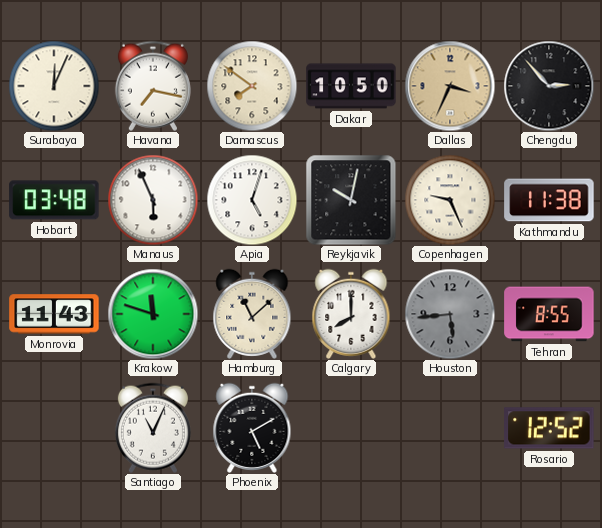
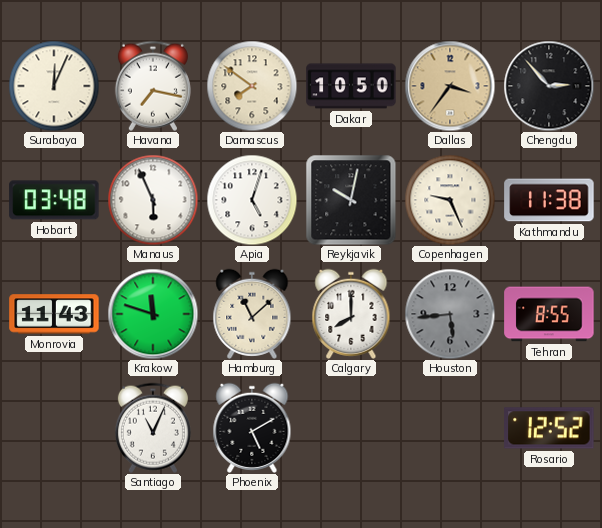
Dallas: 3:34 -> 3:36 (450, 86)
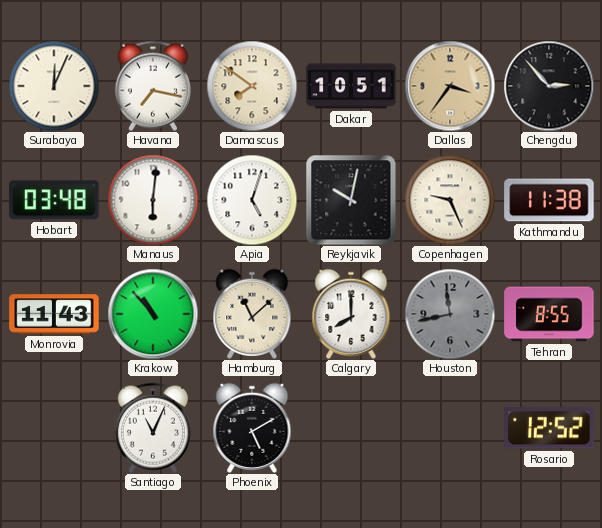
Dakar: 10:50 -> 10:51 (351, 86)
Manaus: 5:56 -> 6:01 (153, 200)
Krakow: 11:48 -> 10:53 (153, 314)
Houston: 5:44 -> 11:43 (450, 314)
